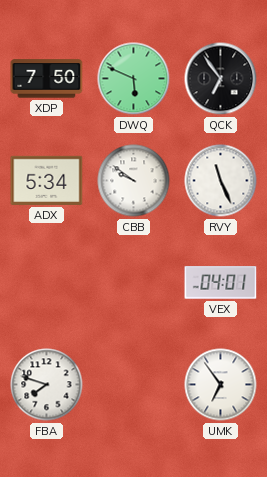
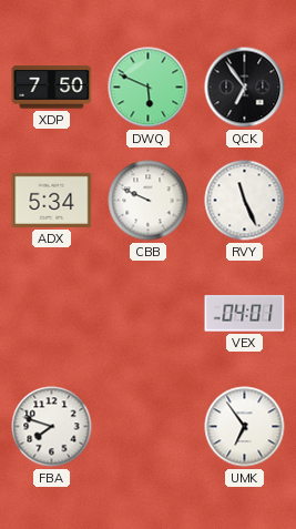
CBB: 9:51 -> 9:49 (149, 201)
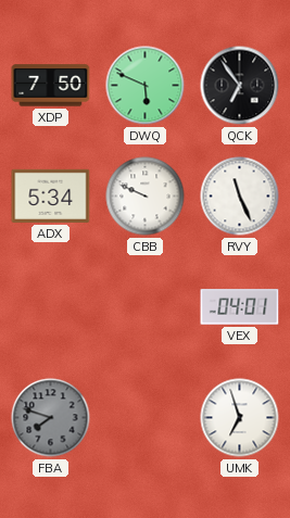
FBA dial: white -> grey (51, 418)
UMK: 6:54 -> 6:57 (240, 418)
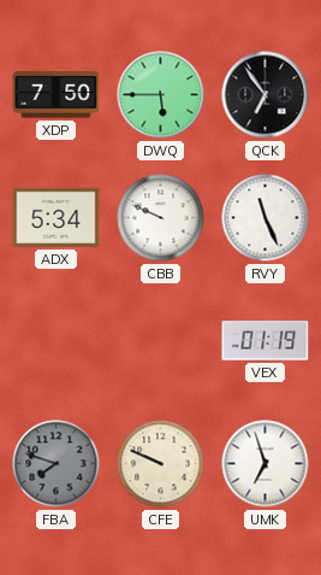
DWQ: 5:49 -> 5:45 (161, 95)
VEX: 04:01 -> 01:19 (266, 341)
CFE: none -> 9:49 (161, 464)
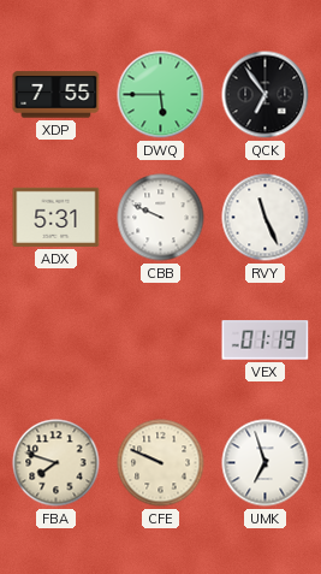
XDP: 7:50 -> 7:55 (57, 95)
ADX: 5:34 -> 5:31 (57, 217)
FBA dial: grey -> cream (57, 463)
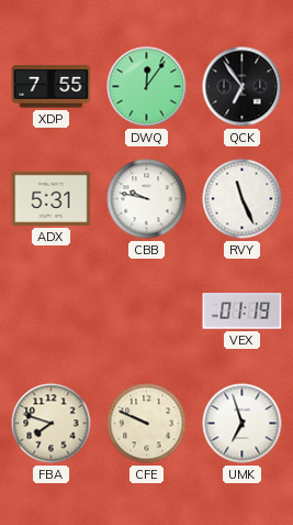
DWQ: 5:45 -> 12:06 (147, 87)
CBB: 9:49 -> 9:47 (147, 199)
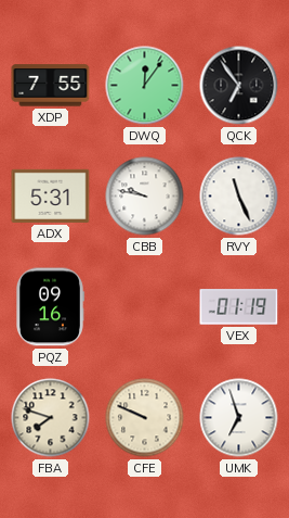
PQZ: none -> 09:16 (51, 307)
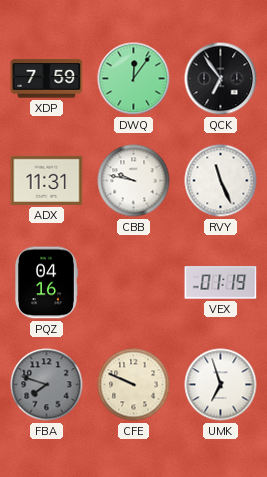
XDP: 7:55 -> 7:59 (47, 79)
ADX: 5:31 -> 11:31 (47, 180)
PQZ: 09:16 -> 04:16 (47, 283)
FBA dial: cream -> grey (47, 385)
